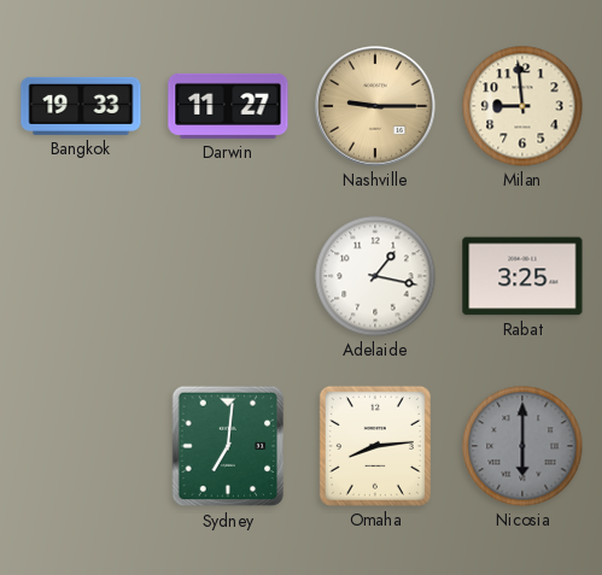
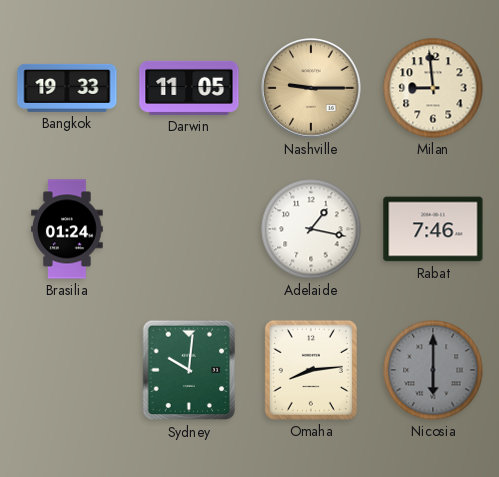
Darwin: 11:27 -> 11:05 (189, 88)
Brasilia: none -> 01:24 (67, 229)
Rabat: 3:25 -> 7:46 (433, 229)
Sydney: 7:01 -> 10:01 (189, 370)
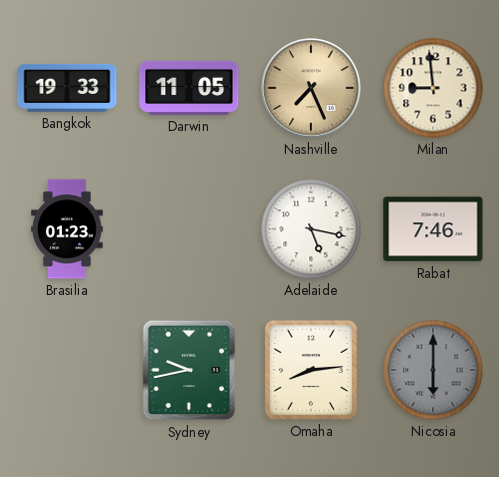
Nashville: 9:15 -> 7:26 (311, 88)
Brasilia: 01:24 -> 01:23 (67, 229)
Adelaide: 1:17 -> 5:17 (311, 229)
Sydney: 10:01 -> 9:43 (189, 370)
